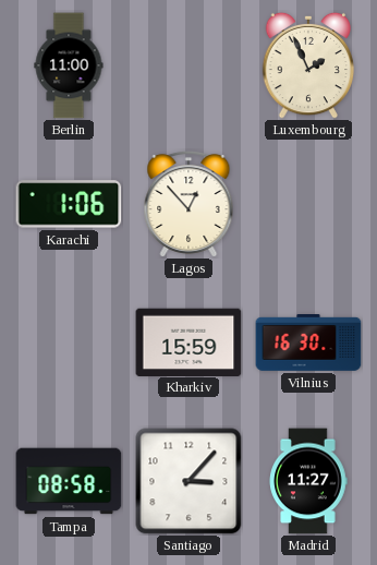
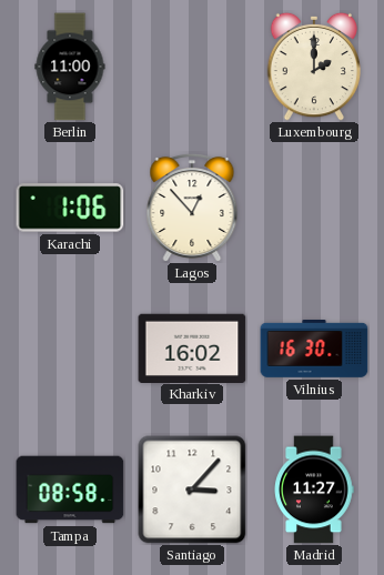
Luxembourg: 1:56 -> 2:00 (314, 67)
Kharkiv: 15:59 -> 16:02 (192, 347)
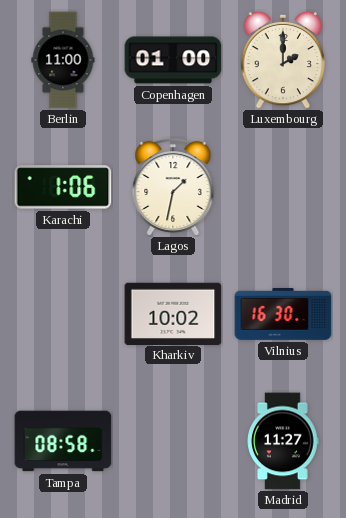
Copenhagen: none -> 01:00 (173, 60)
Lagos: 12:53 -> 1:32 (173, 187)
Kharkiv: 16:02 -> 10:02 (173, 313)
Santiago: 3:07 -> none (192, 490)
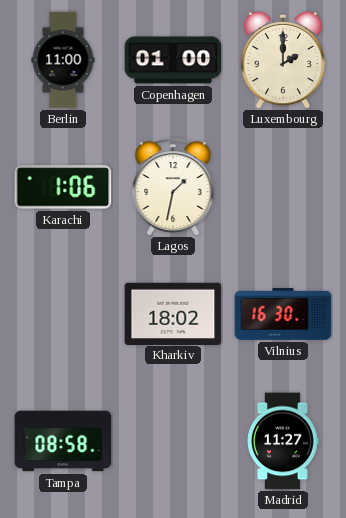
Kharkiv: 10:02 -> 18:02 (173, 313)
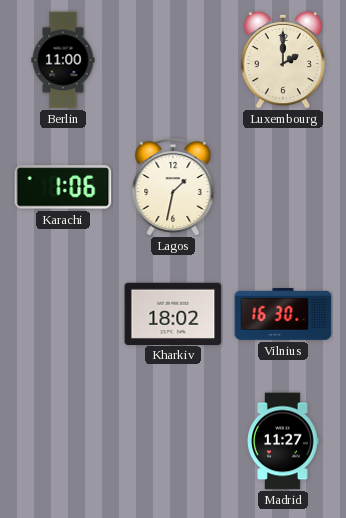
Copenhagen: 01:00 -> none (173, 60)
Tampa: 08:58 -> none (63, 441)
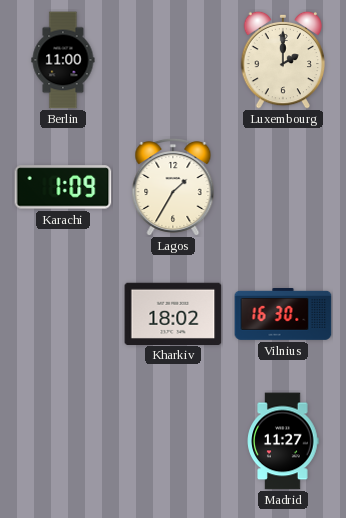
Karachi: 1:06 -> 1:09 (63, 187)
Lagos: 1:32 -> 1:35 (173, 187)
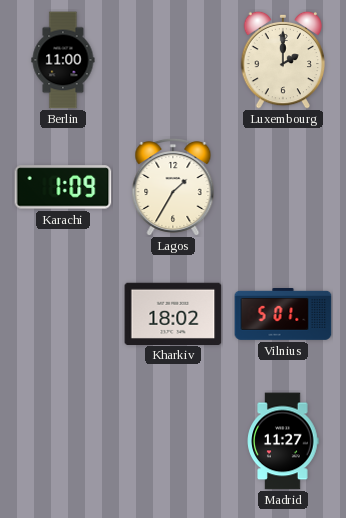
Vilnius: 16:30 -> 5:01 (283, 315)
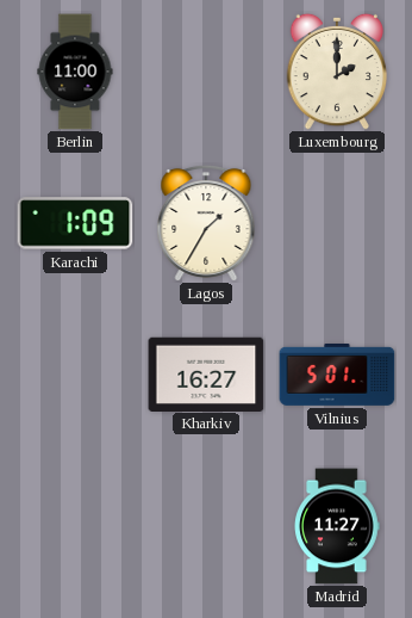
Kharkiv: 18:02 -> 16:27 (206, 373)
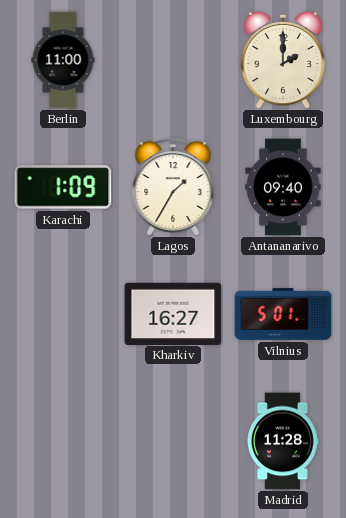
Antananarivo: none -> 09:40 (283, 187)
Madrid: 11:27 -> 11:28 (283, 441)
